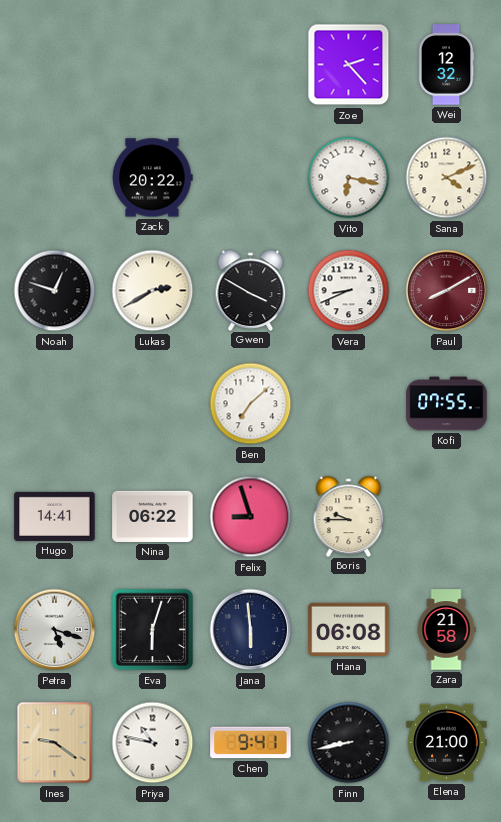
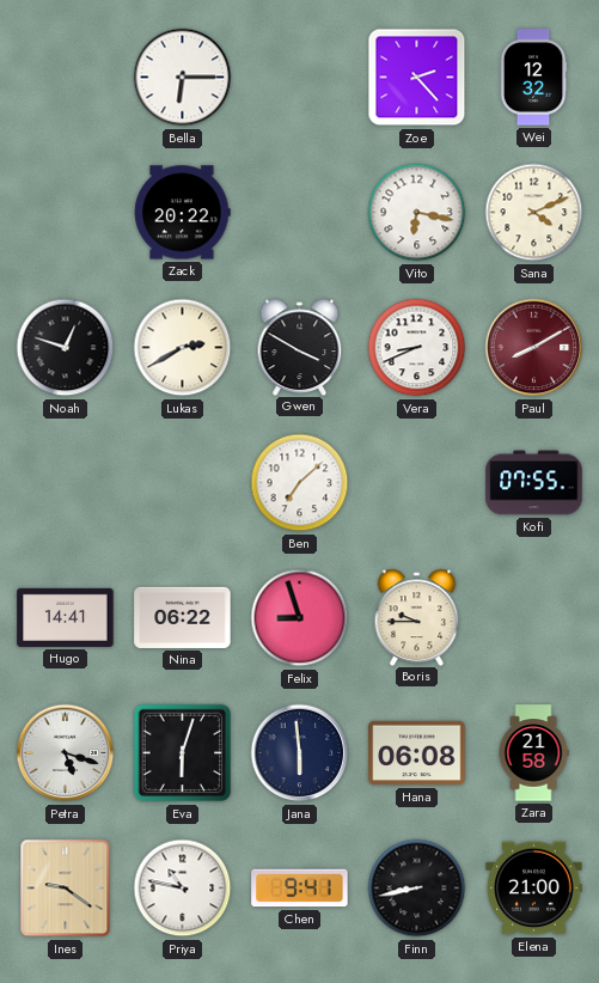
Bella: none -> 6:15 (183, 78)
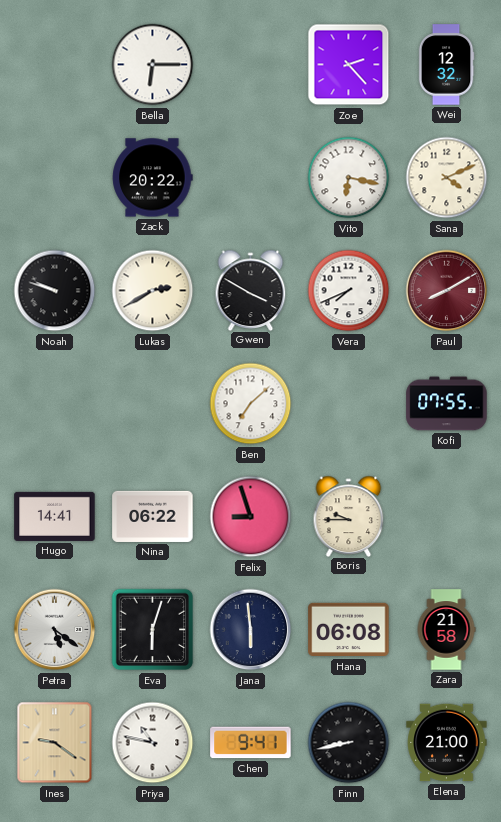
Noah: 12:48 -> 9:48 (55, 291)
Vera: 8:41 -> 7:41 (349, 291)
Petra: 5:18 -> 5:21 (55, 630)
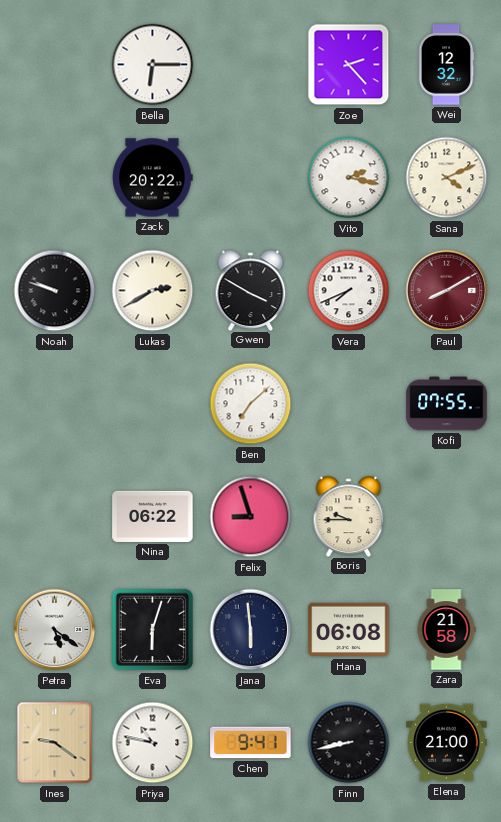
Vito: 6:17 -> 2:17 (349, 178)
Hugo: 14:41 -> none (55, 516)
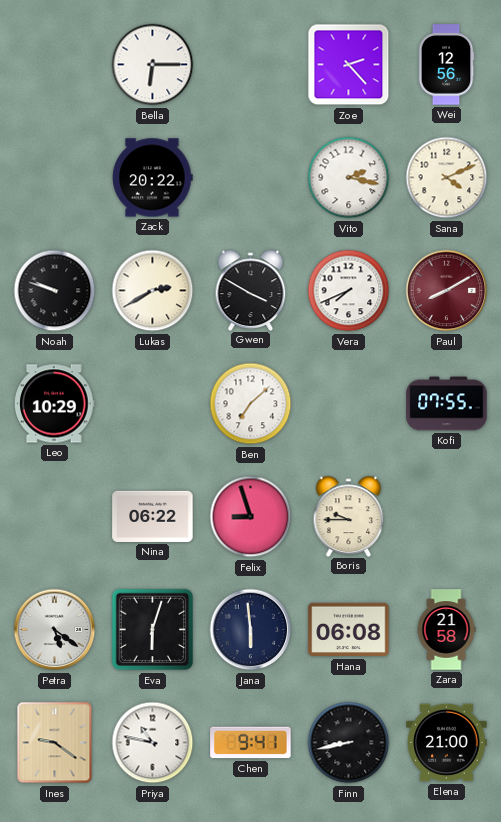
Wei: 12:32 -> 12:56 (446, 65)
Leo: none -> 10:29 (55, 404)
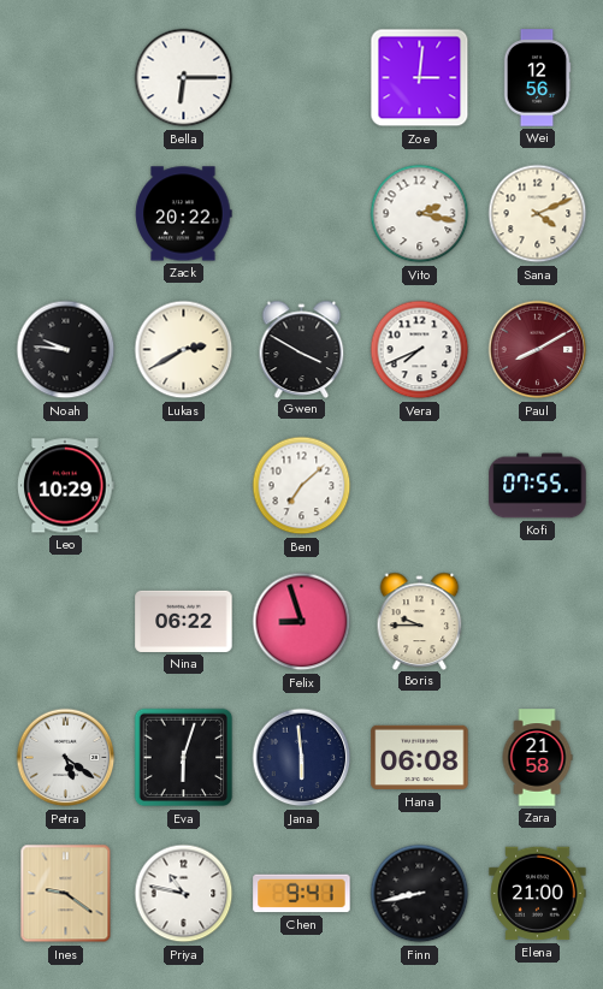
Zoe: 2:23 -> 3:01 (420, 78)
Noah: 9:48 -> 9:46 (66, 350)
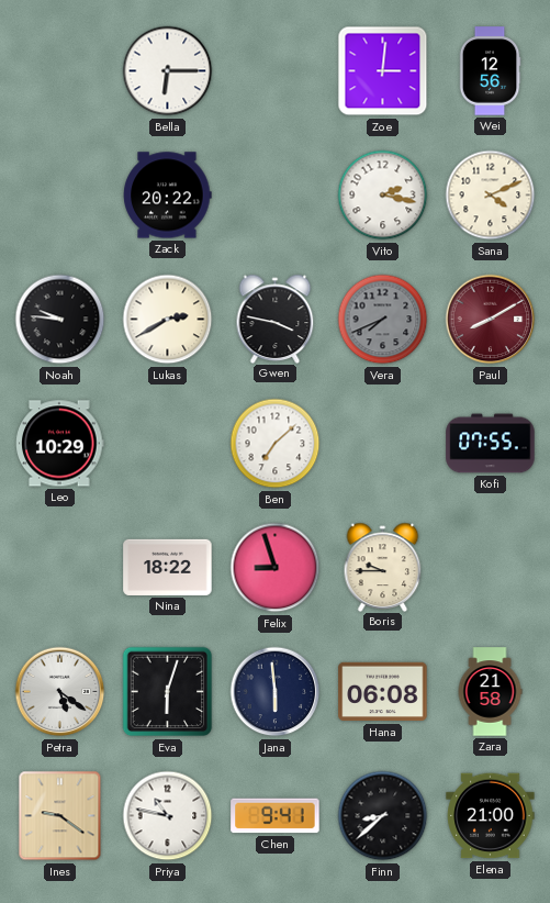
Gwen: 3:50 -> 3:47 (276, 319)
Vera dial: white -> grey (383, 320)
Nina: 06:22 -> 18:22 (168, 567)
Finn: 8:43 -> 8:38 (383, 816)
